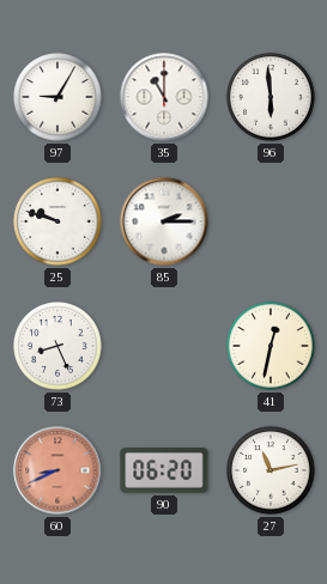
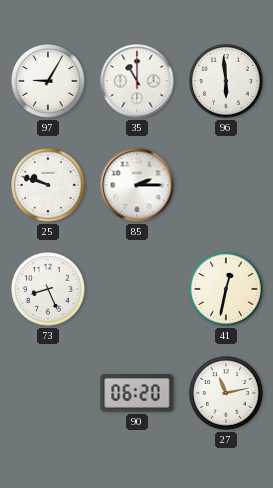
60: 8:41 -> none (57, 470)
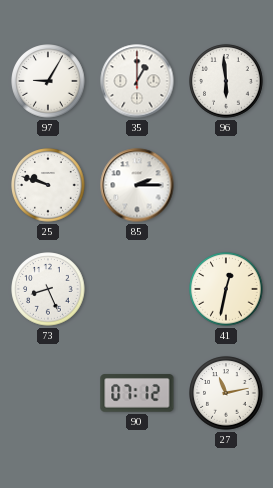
35: 11:00 -> 1:00 (137, 81)
90: 06:20 -> 07:12 (137, 393)
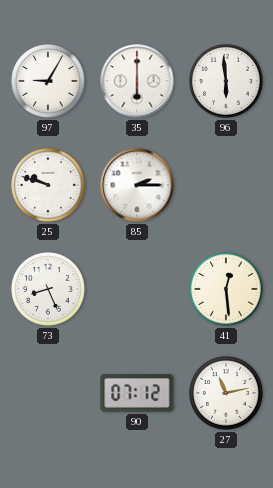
35: 1:00 -> 6:00 (137, 81)
41: 12:32 -> 12:29 (226, 289)
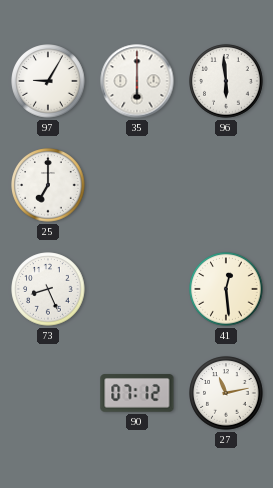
25: 9:48 -> 7:00 (48, 185)
85: 2:15 -> none (137, 185)
